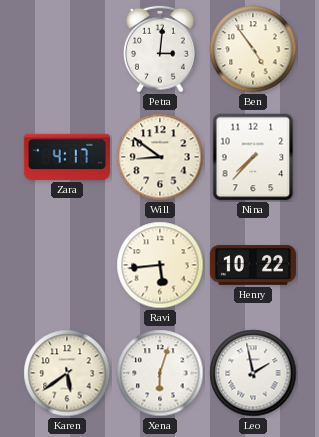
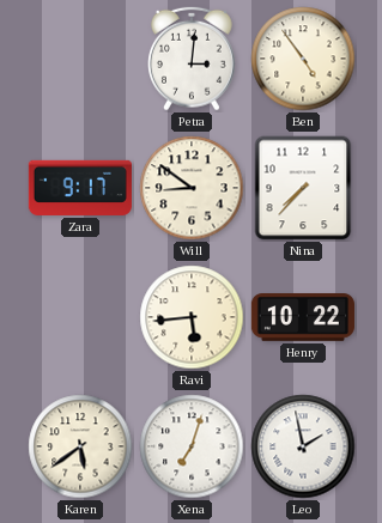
Zara: 4:17 -> 9:17 (80, 188)
Xena: 6:03 -> 7:03 (192, 446)
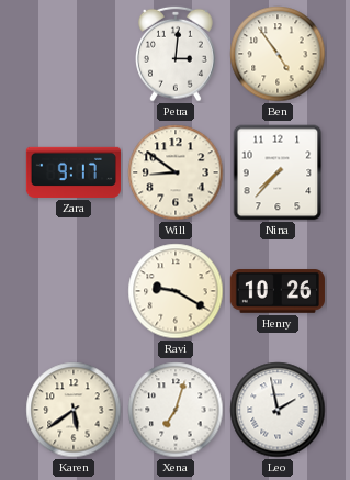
Ravi: 5:44 -> 9:20 (176, 291)
Henry: 10:22 -> 10:26 (278, 291)
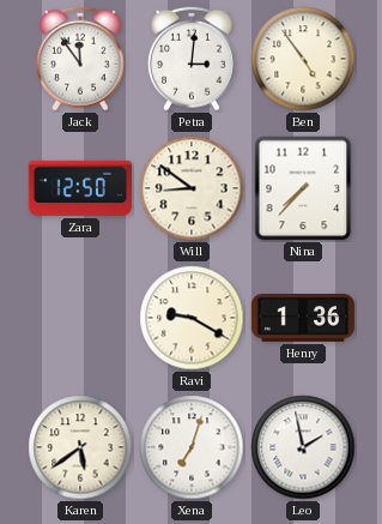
Jack: none -> 11:54 (81, 59)
Zara: 9:17 -> 12:50 (80, 188)
Henry: 10:26 -> 1:36 (303, 318)
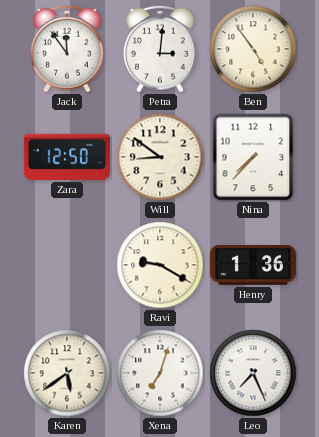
Leo: 1:58 -> 7:26 (253, 373)
